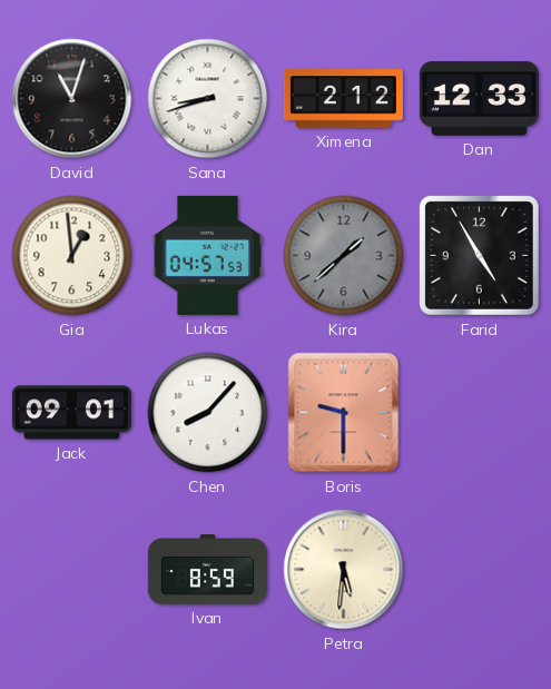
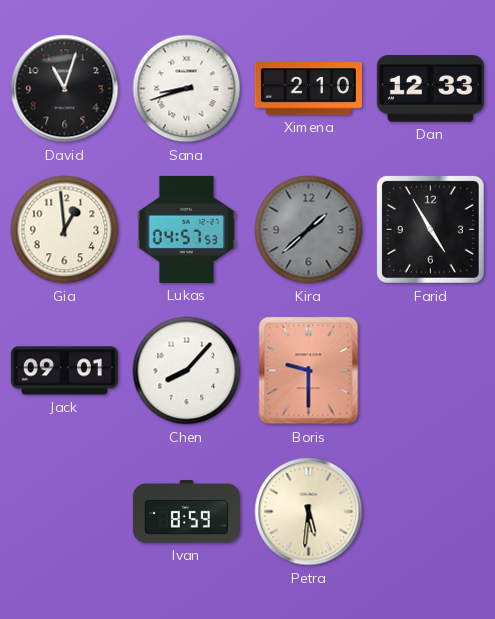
Ximena: 2:12 -> 2:10 (308, 89)
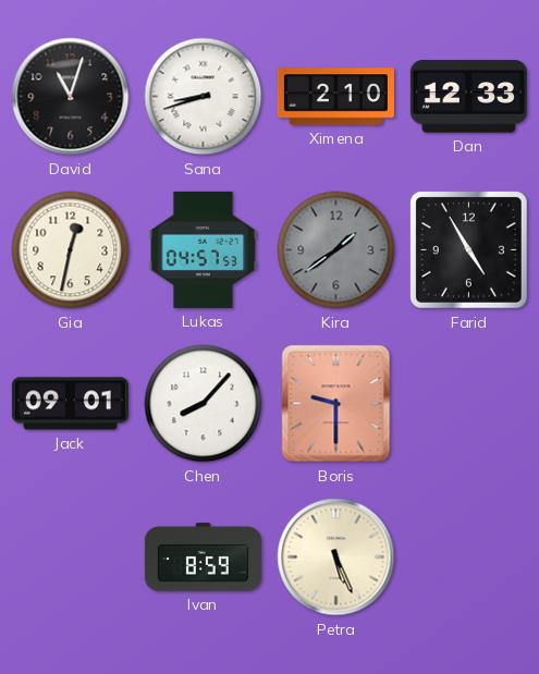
Gia: 12:59 -> 12:32 (71, 250)
Kira: 1:38 -> 1:39 (336, 250)
Petra: 5:31 -> 5:26 (336, 557)
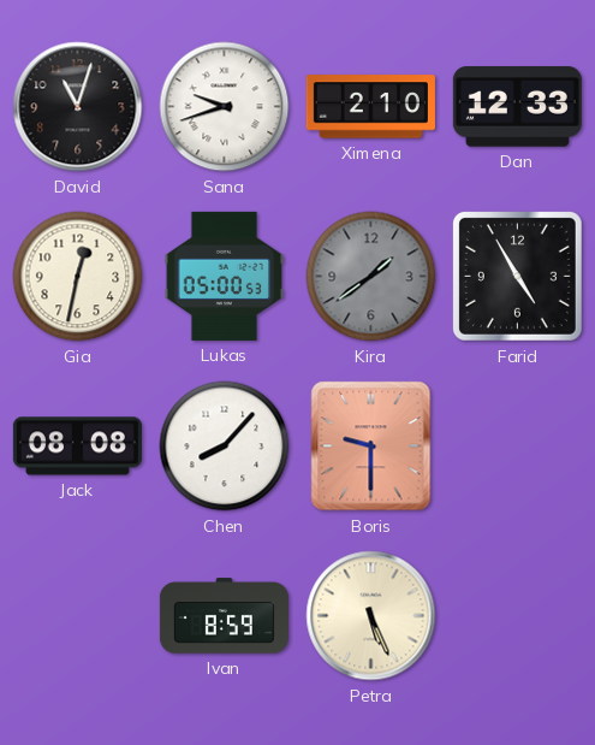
Sana: 8:42 -> 9:42 (225, 107)
Lukas: 04:57 -> 05:00 (224, 276)
Jack: 09:01 -> 08:08 (77, 447)
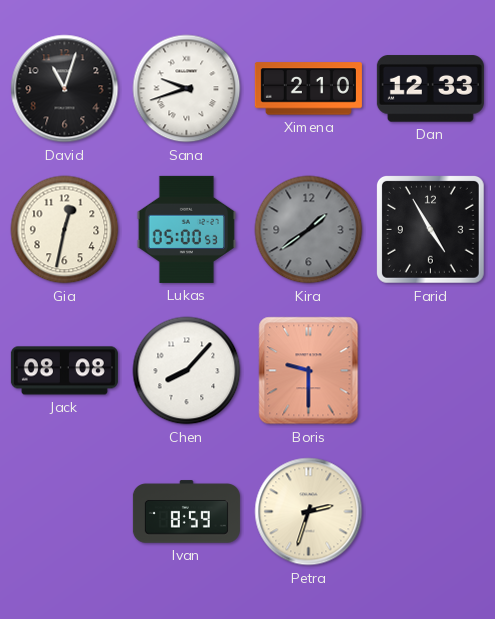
Petra: 5:26 -> 2:33 (309, 512)
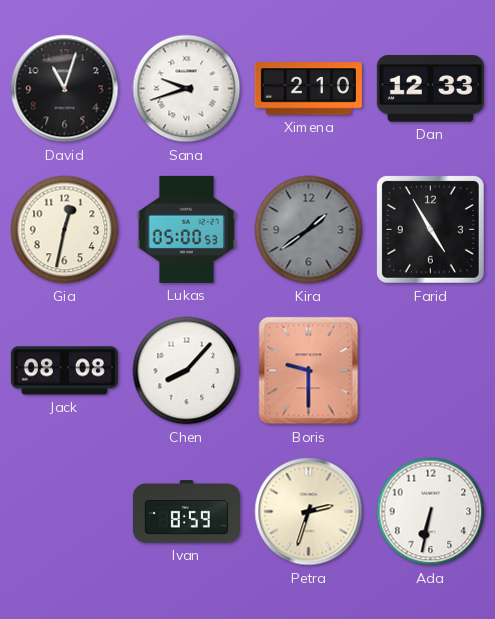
Ada: none -> 6:32 (431, 512)
